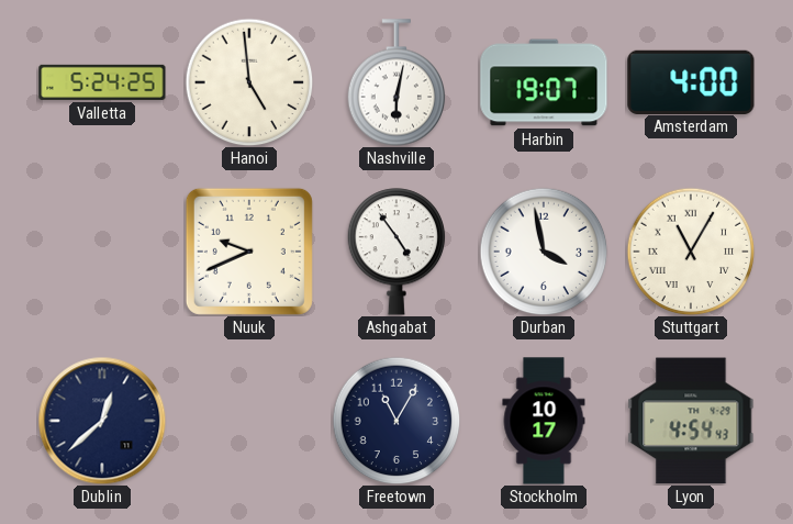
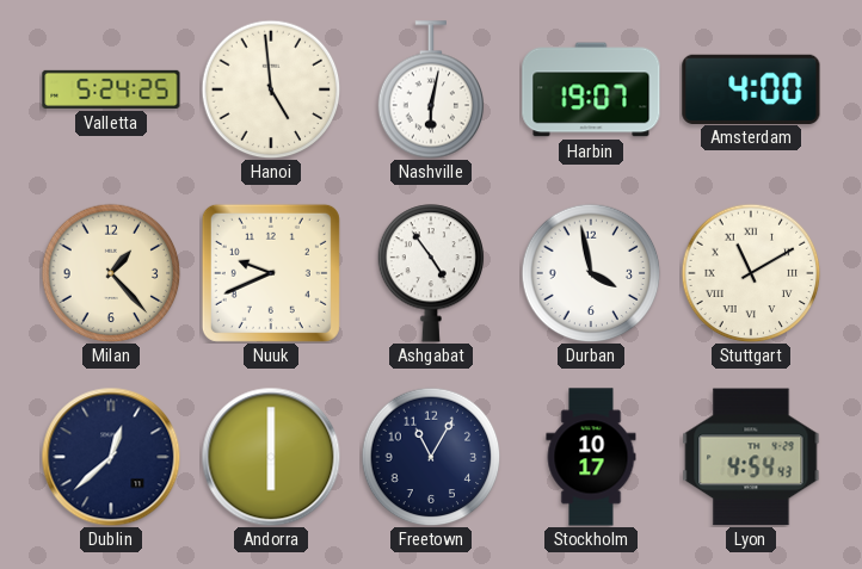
Milan: none -> 1:23 (111, 273)
Stuttgart: 11:05 -> 11:10 (751, 273)
Andorra: none -> 6:00 (271, 457)
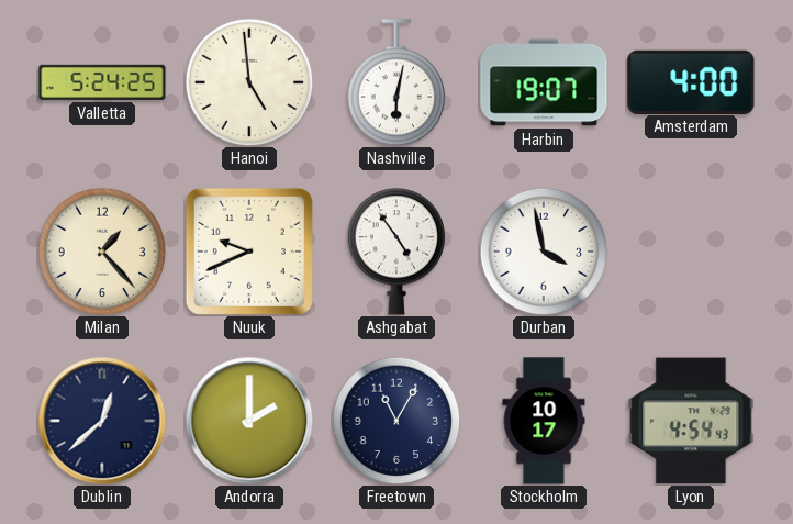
Stuttgart: 11:10 -> none (751, 273)
Andorra: 6:00 -> 2:00 (249, 421)
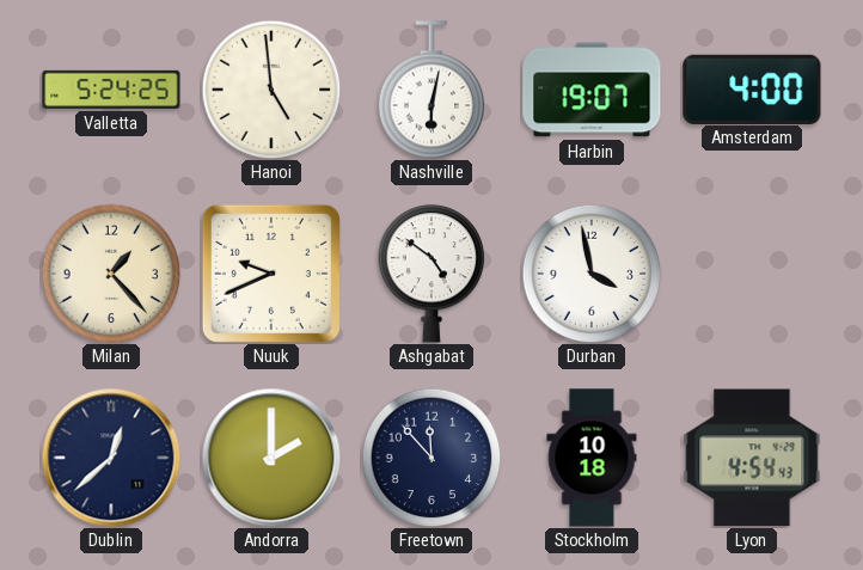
Ashgabat: 4:54 -> 4:51 (431, 274)
Freetown: 11:05 -> 11:53 (431, 458)
Stockholm: 10:17 -> 10:18 (592, 458)
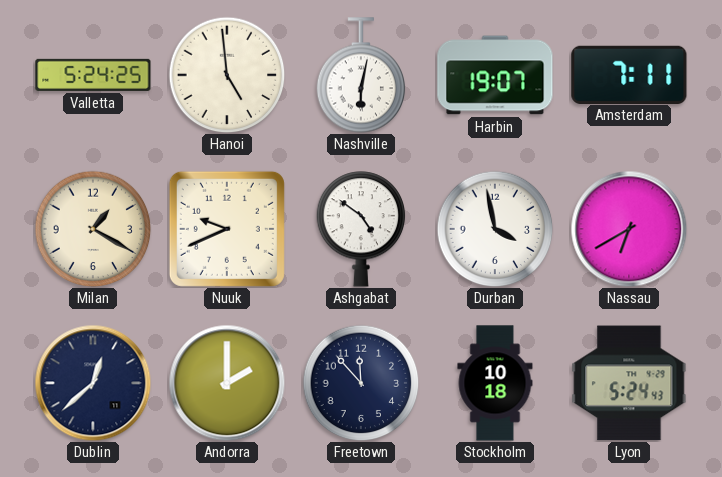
Amsterdam: 4:00 -> 7:11 (629, 74)
Milan: 1:23 -> 1:20 (93, 229)
Nassau: none -> 6:40 (629, 229)
Lyon: 4:54 -> 5:24 (629, 383)
